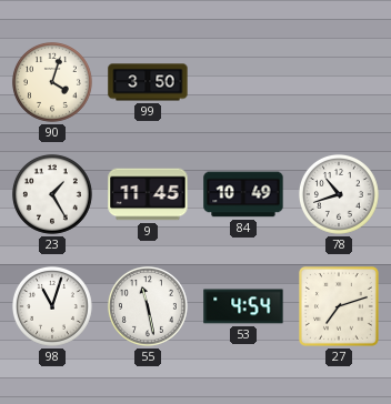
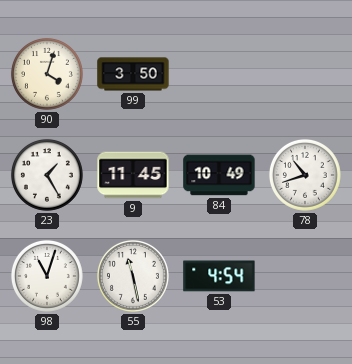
27: 7:12 -> none (340, 307)
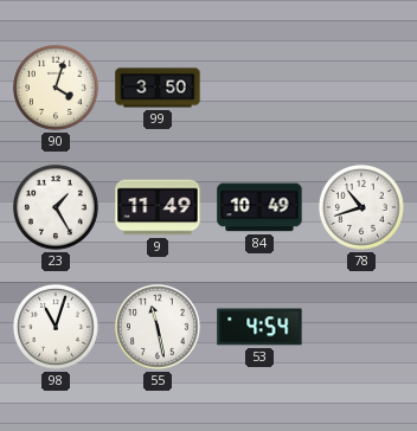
9: 11:45 -> 11:49 (158, 207)
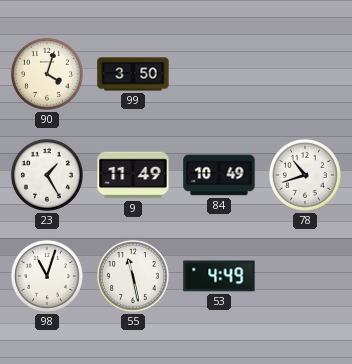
53: 4:54 -> 4:49 (219, 276)
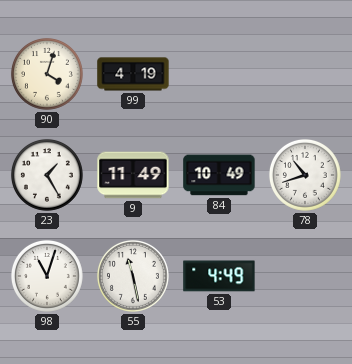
99: 3:50 -> 4:19 (133, 74)
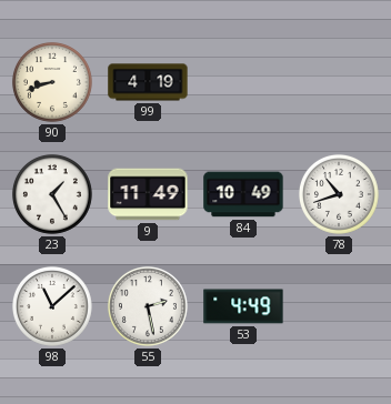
90: 4:03 -> 8:42 (52, 82)
98: 11:03 -> 11:08 (52, 306)
55: 11:28 -> 2:28 (148, 306)
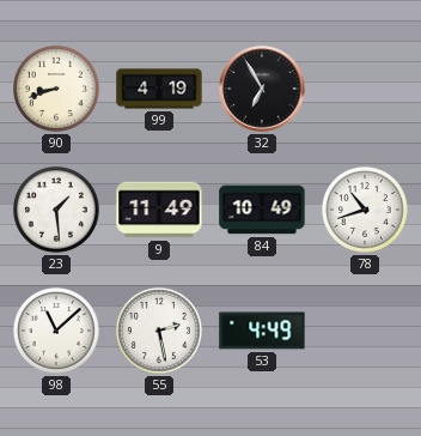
32: none -> 6:55 (262, 89)
23: 1:25 -> 1:29 (56, 210)
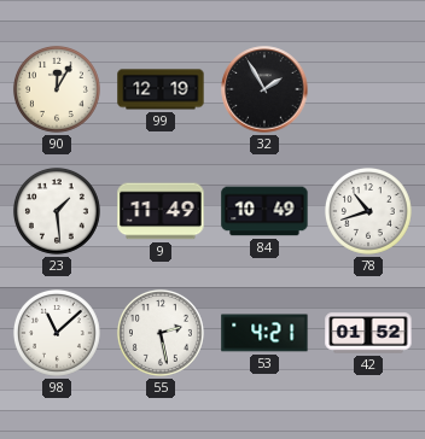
90: 8:42 -> 12:05 (57, 89)
99: 4:19 -> 12:19 (161, 89)
32: 6:55 -> 1:55 (264, 89)
53: 4:49 -> 4:21 (264, 333)
42: none -> 01:52 (368, 333)
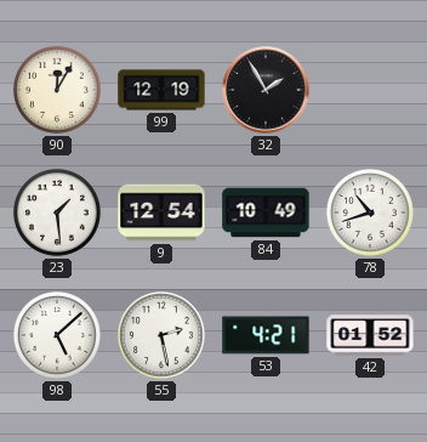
9: 11:49 -> 12:54 (161, 212)
98: 11:08 -> 5:08 (57, 335)
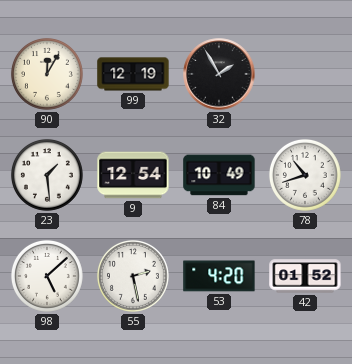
53: 4:21 -> 4:20 (219, 276)
